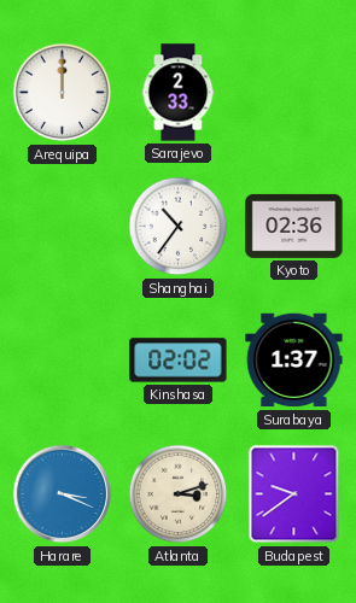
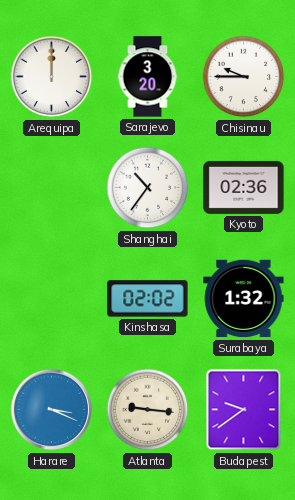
Sarajevo: 2:33 -> 3:20 (148, 77)
Chisinau: none -> 9:45 (244, 77)
Surabaya: 1:37 -> 1:32 (244, 299)
Atlanta: 3:12 -> 9:16 (148, 410)
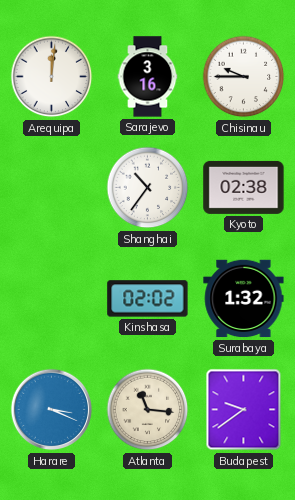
Arequipa: 12:00 -> 12:01 (52, 77)
Sarajevo: 3:20 -> 3:16 (148, 77)
Kyoto: 02:36 -> 02:38 (244, 187)
Atlanta: 9:16 -> 11:16 (148, 410)
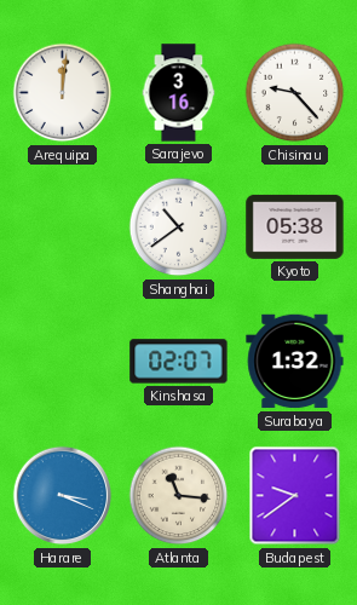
Chisinau: 9:45 -> 9:23 (295, 93)
Shanghai: 10:36 -> 10:39 (179, 227)
Kyoto: 02:38 -> 05:38 (295, 226)
Kinshasa: 02:02 -> 02:07 (179, 362)
